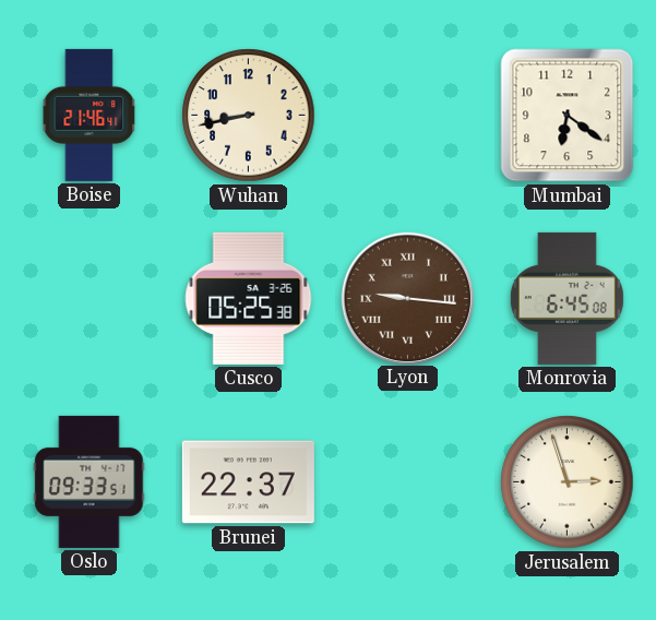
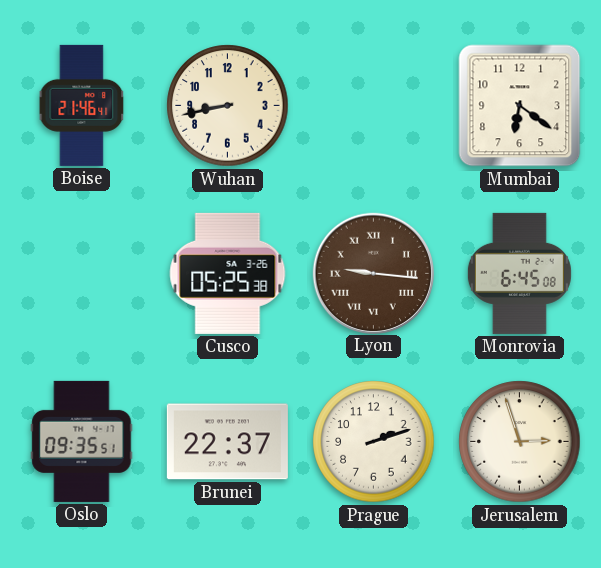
Oslo: 09:33 -> 09:35 (82, 441)
Prague: none -> 2:12 (374, 442)
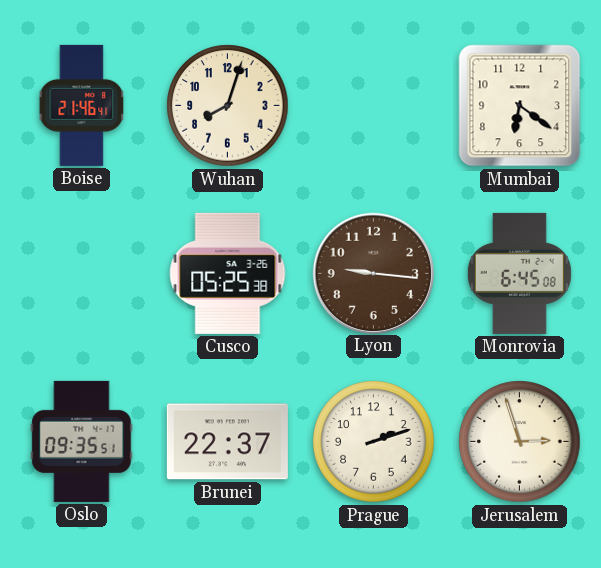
Wuhan: 8:43 -> 8:03 (228, 106)
Lyon numerals: Roman -> Arabic (373, 273)
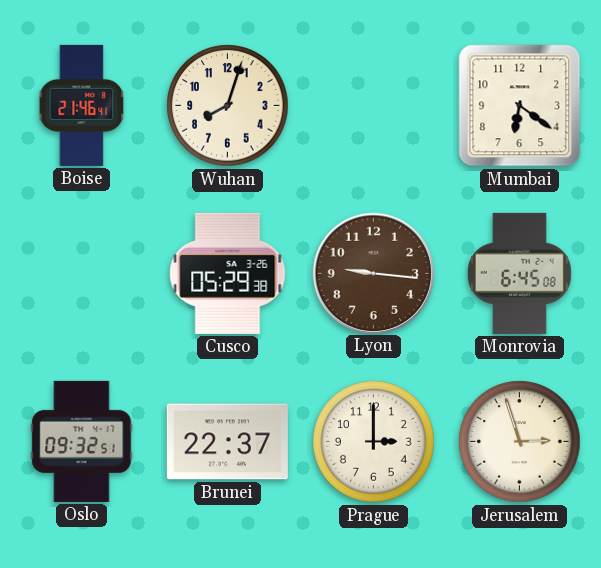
Cusco: 05:25 -> 05:29 (228, 273)
Oslo: 09:35 -> 09:32 (82, 441)
Prague: 2:12 -> 3:00 (374, 442)
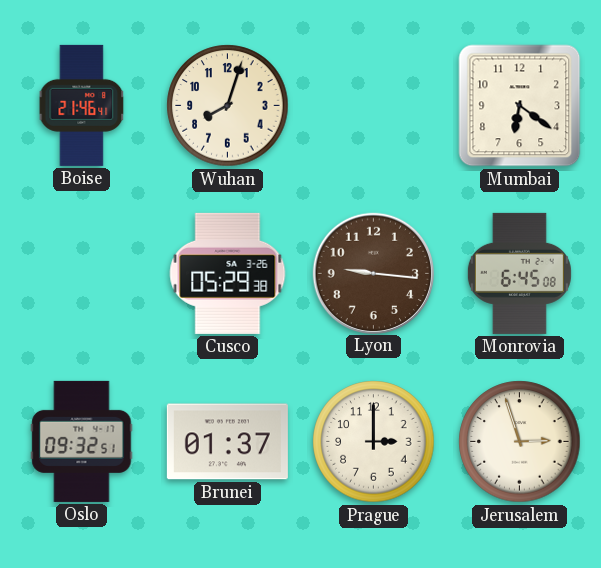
Brunei: 22:37 -> 01:37 (227, 442)
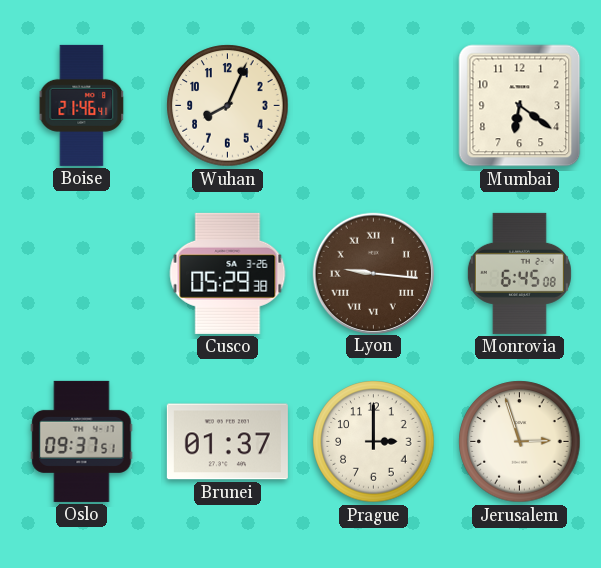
Wuhan: 8:03 -> 8:04 (228, 106)
Lyon numerals: Arabic -> Roman (373, 273)
Oslo: 09:32 -> 09:37 (82, 441)
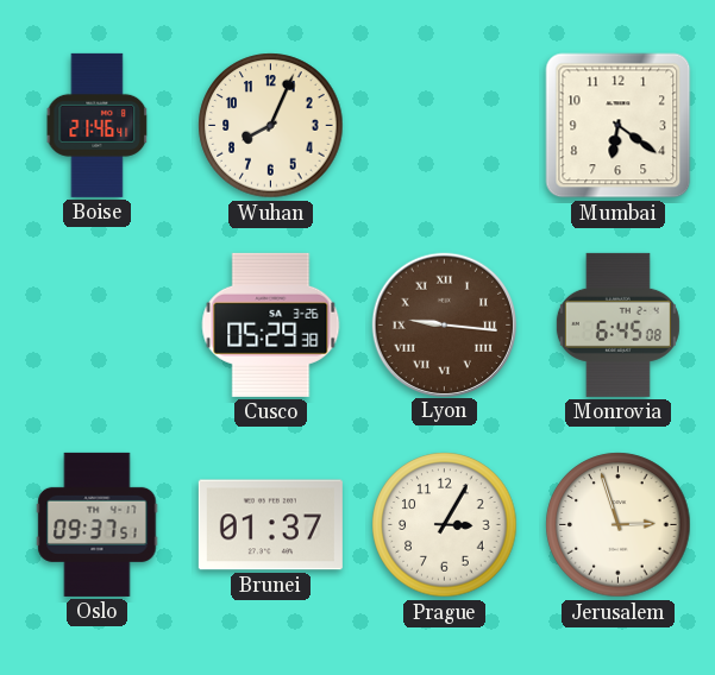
Prague: 3:00 -> 3:05 (445, 525)
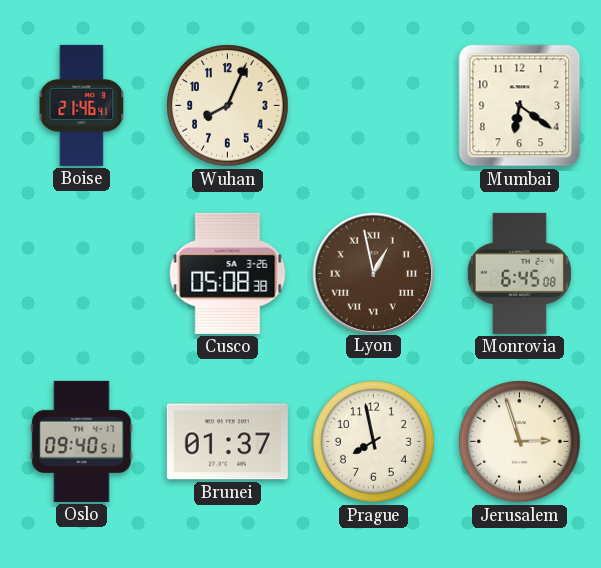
Cusco: 05:29 -> 05:08 (228, 273)
Lyon: 9:16 -> 12:58 (373, 273)
Oslo: 09:37 -> 09:40 (82, 441)
Prague: 3:05 -> 7:58 (374, 442)
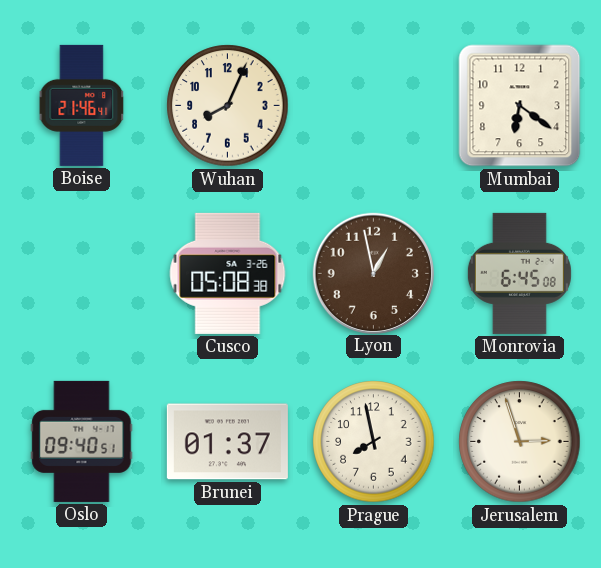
Lyon numerals: Roman -> Arabic (373, 273)
